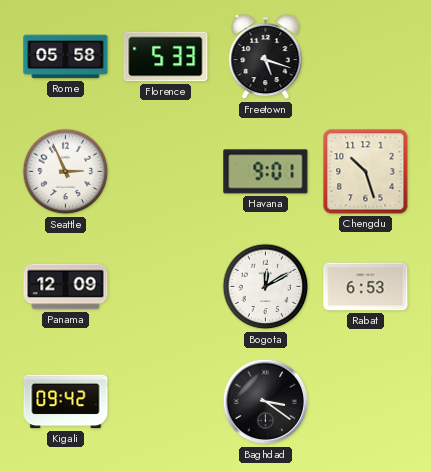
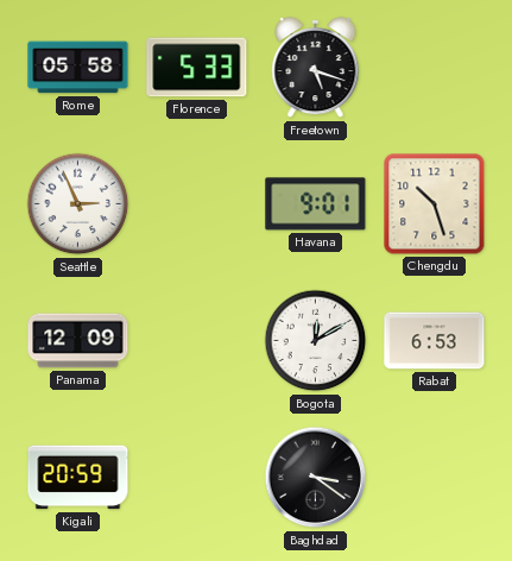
Kigali: 09:42 -> 20:59 (78, 478)
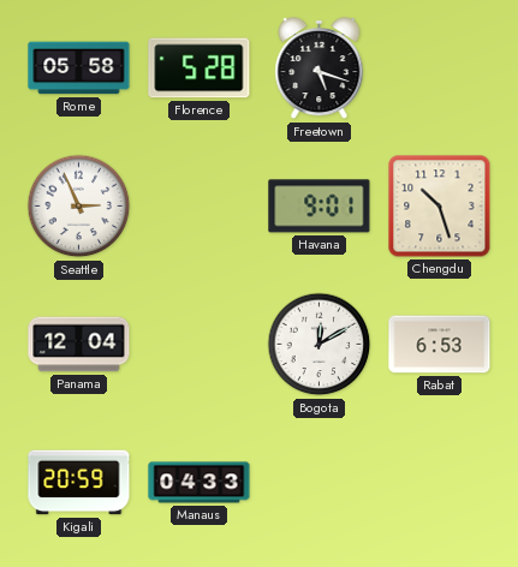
Florence: 5:33 -> 5:28 (200, 68)
Panama: 12:09 -> 12:04 (79, 345)
Manaus: none -> 04:33 (200, 483)
Baghdad: 3:21 -> none (316, 478)
